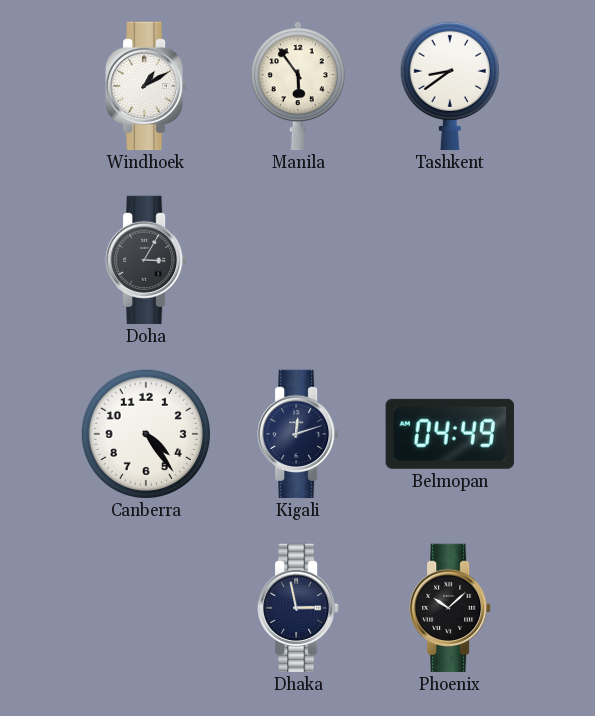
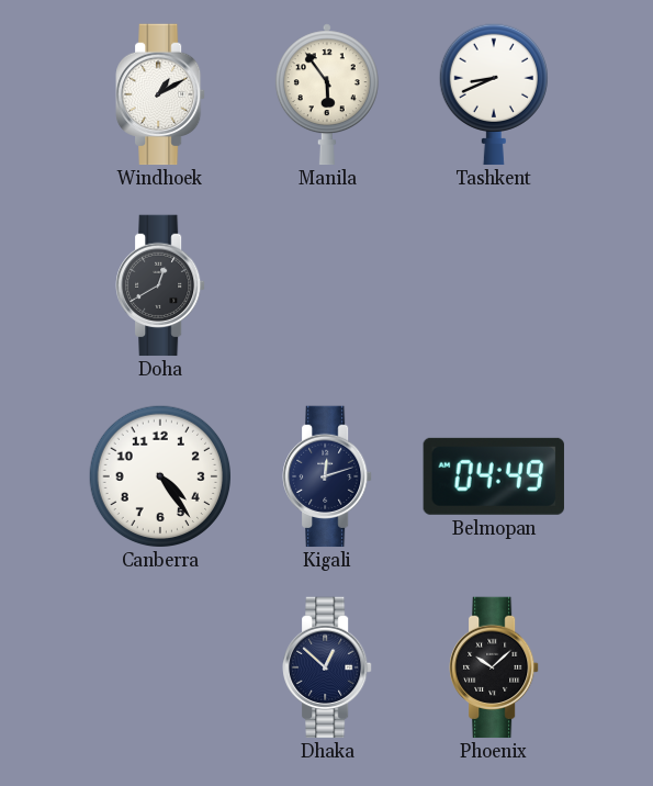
Tashkent: 8:39 -> 8:41 (494, 94)
Doha: 3:05 -> 12:40 (160, 285)
Dhaka: 2:58 -> 12:52 (327, 667)
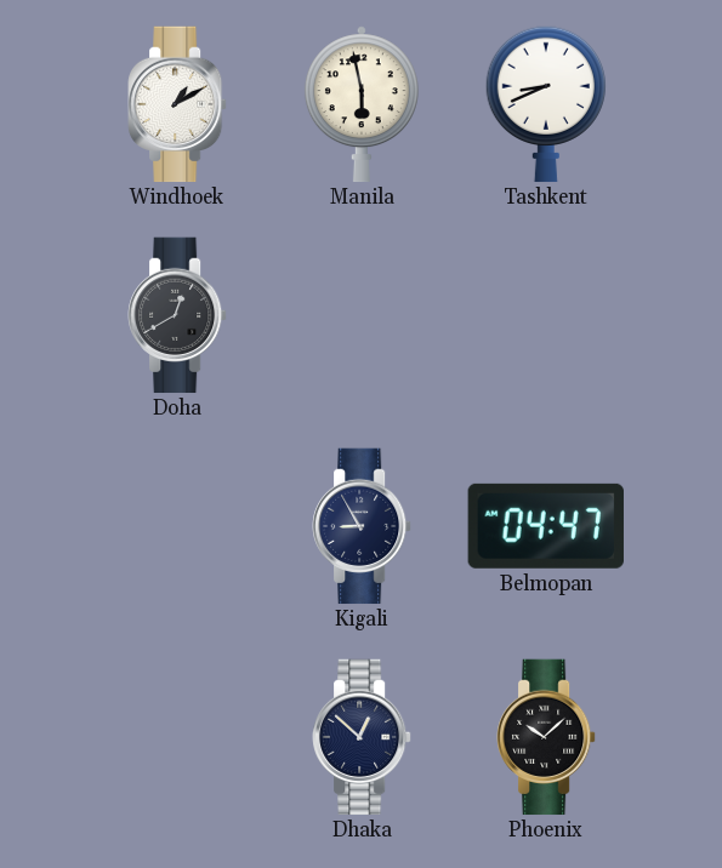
Manila: 5:54 -> 5:58 (362, 104)
Canberra: 4:24 -> none (160, 476)
Kigali: 12:12 -> 8:55 (362, 526)
Belmopan: 04:49 -> 04:47 (546, 526)
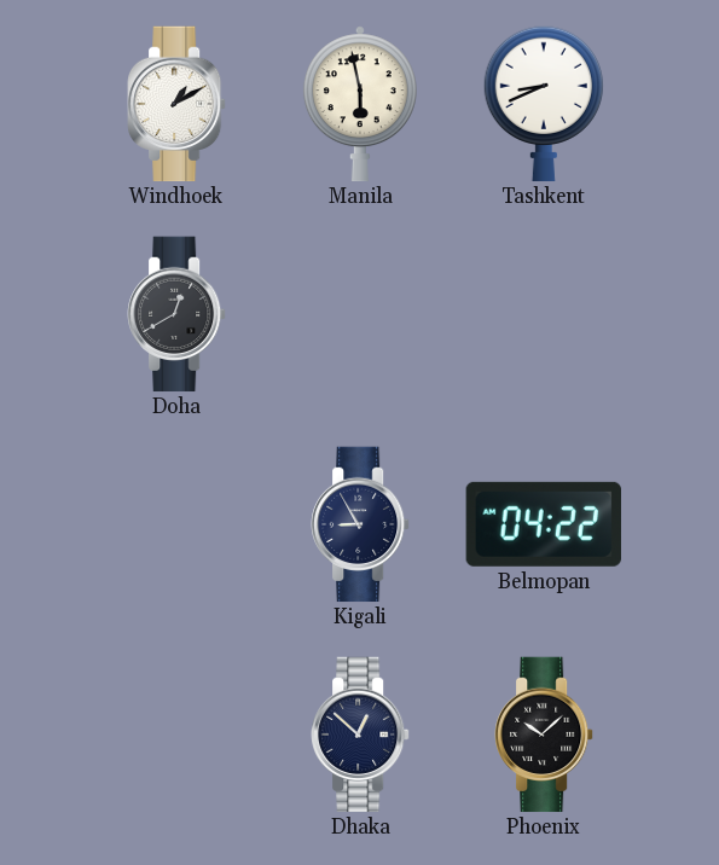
Belmopan: 04:47 -> 04:22 (544, 524)
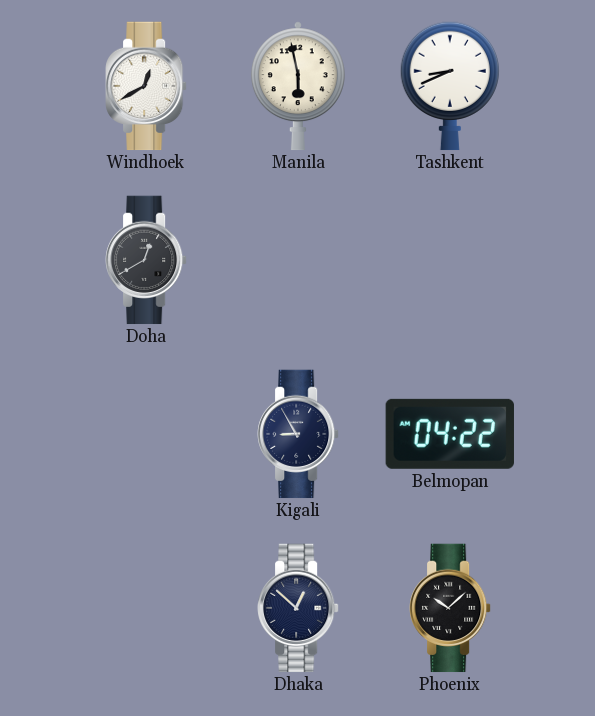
Windhoek: 1:10 -> 12:40 (146, 86)
